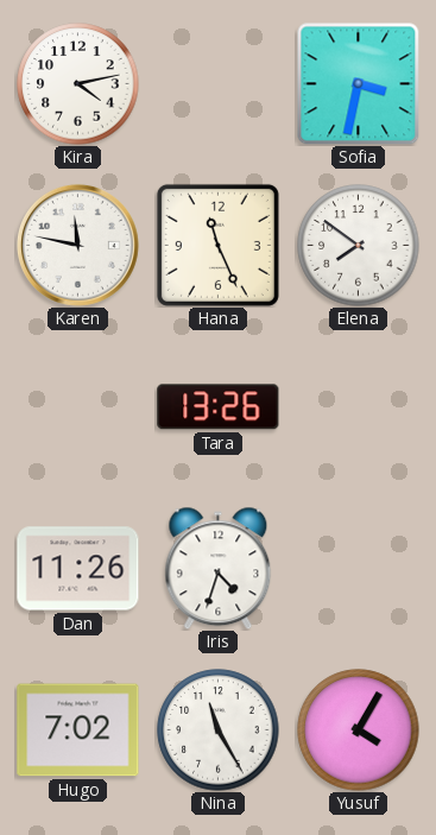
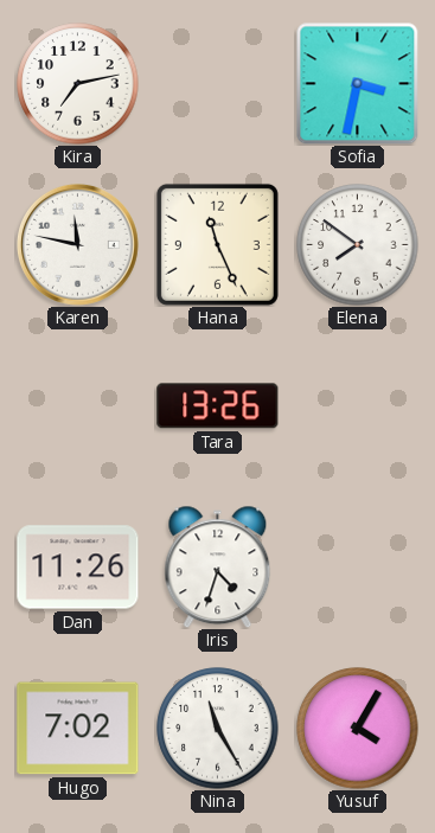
Kira: 4:13 -> 7:13 (78, 84)
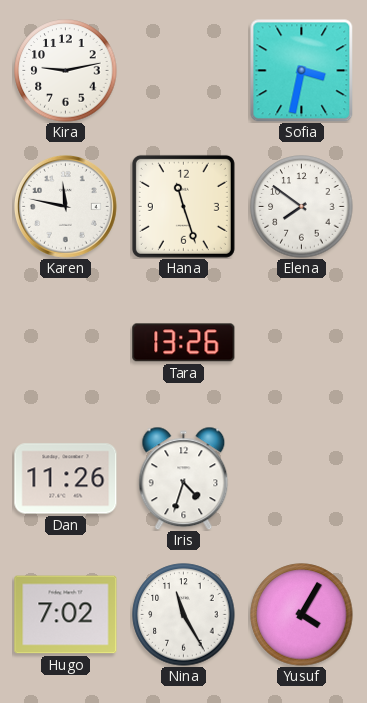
Kira: 7:13 -> 9:13 (66, 71)
Hana: 11:26 -> 11:27 (183, 206)
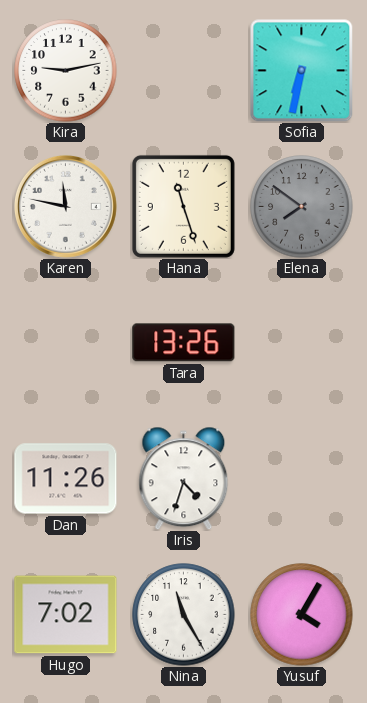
Sofia: 3:32 -> 6:32 (301, 70)
Elena dial: white -> grey (302, 207)
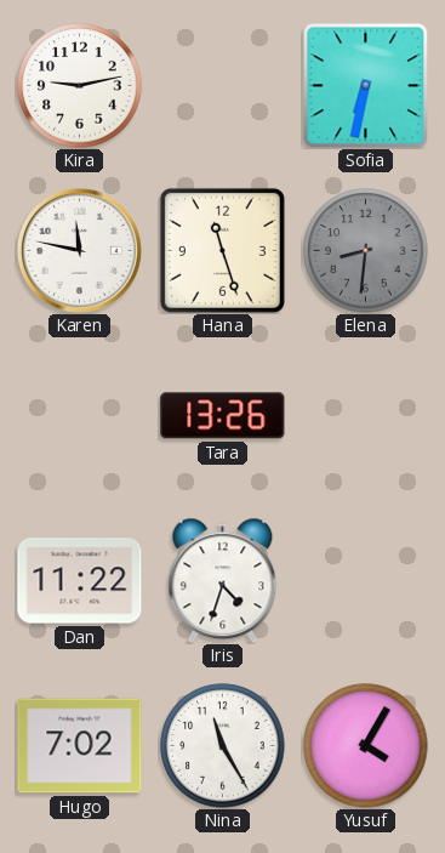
Elena: 7:51 -> 8:31 (366, 251)
Dan: 11:26 -> 11:22 (80, 581)
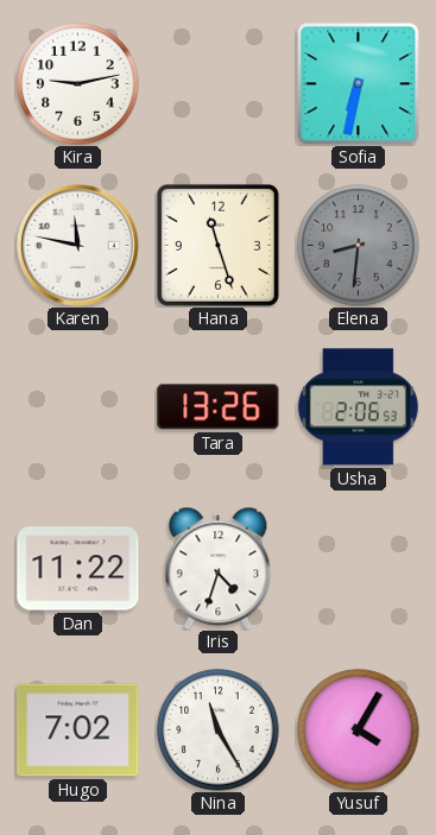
Usha: none -> 2:06 (358, 407)
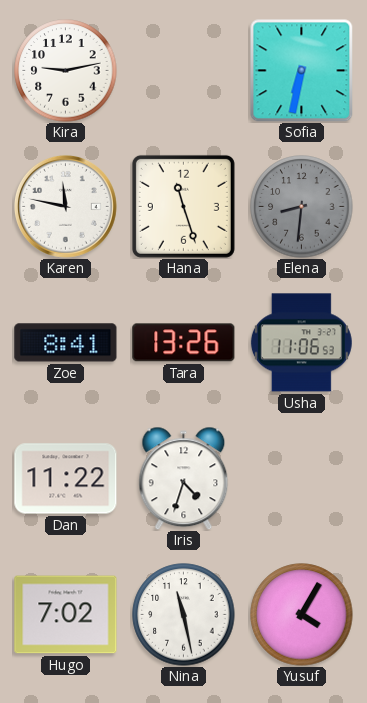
Zoe: none -> 8:41 (66, 343)
Usha: 2:06 -> 11:06 (301, 343)
Nina: 11:25 -> 11:28 (184, 615)
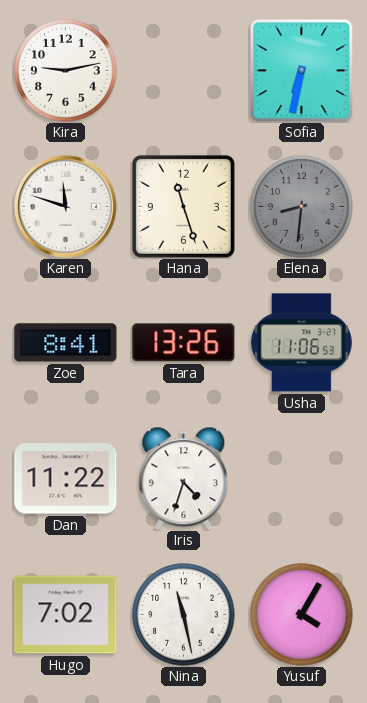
Karen: 11:47 -> 11:48 (65, 206)
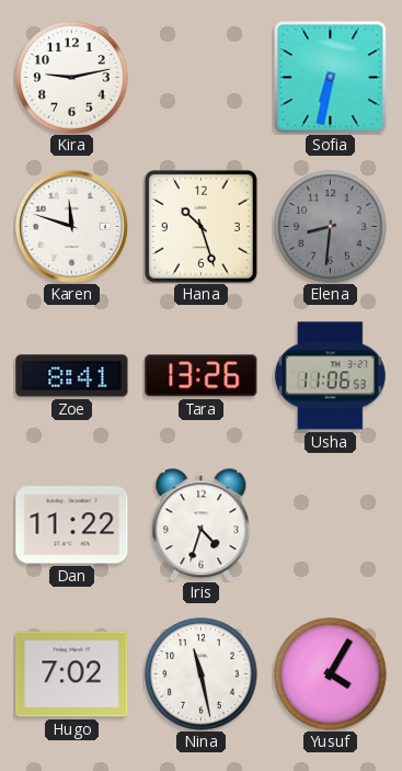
Hana: 11:27 -> 10:27 (200, 226)
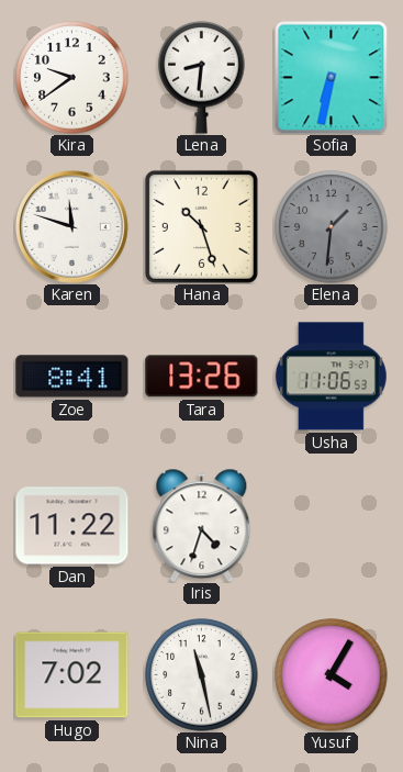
Kira: 9:13 -> 9:39 (72, 78)
Lena: none -> 8:31 (202, 77)
Elena: 8:31 -> 1:31 (332, 227)
